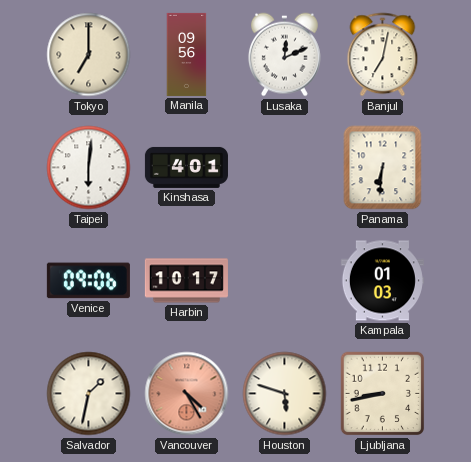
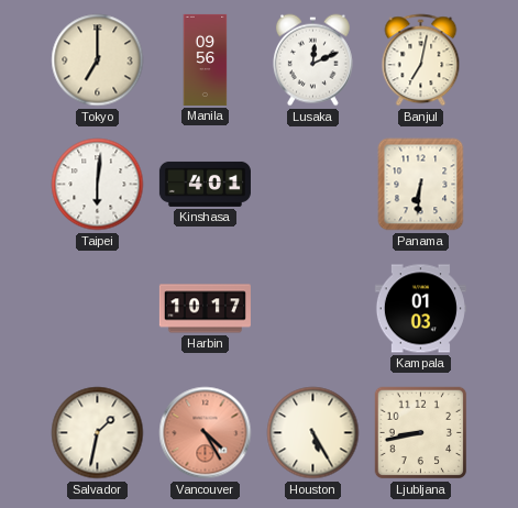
Venice: 09:06 -> none (88, 281)
Houston: 5:48 -> 5:25 (313, 433)
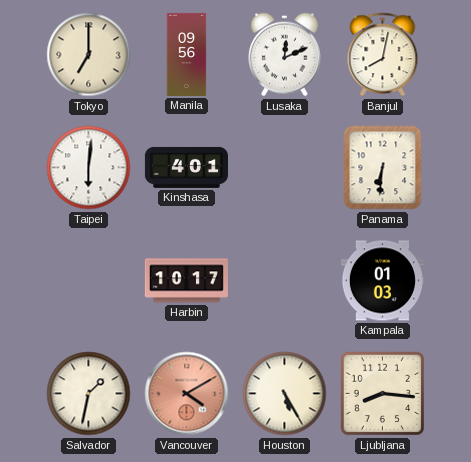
Banjul: 7:02 -> 8:02 (383, 55)
Vancouver: 4:25 -> 4:10 (187, 394)
Ljubljana: 8:43 -> 8:16 (383, 394)
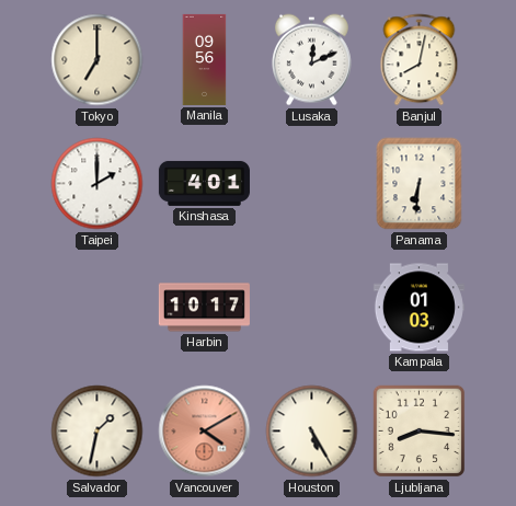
Taipei: 6:01 -> 2:00 (98, 184)
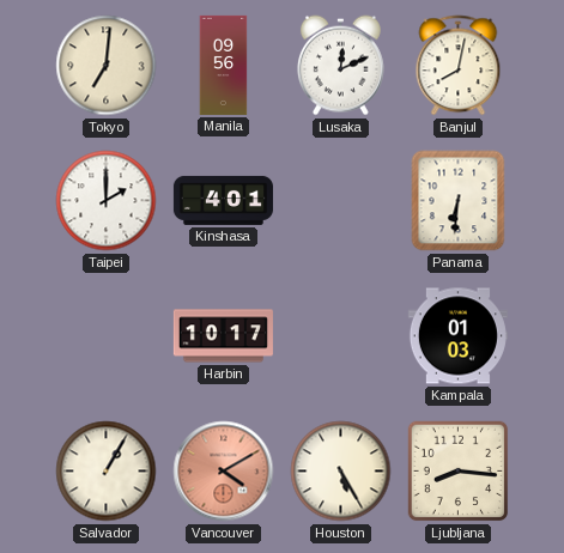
Tokyo: 7:00 -> 7:01 (107, 66)
Salvador: 1:32 -> 1:05 (107, 472)
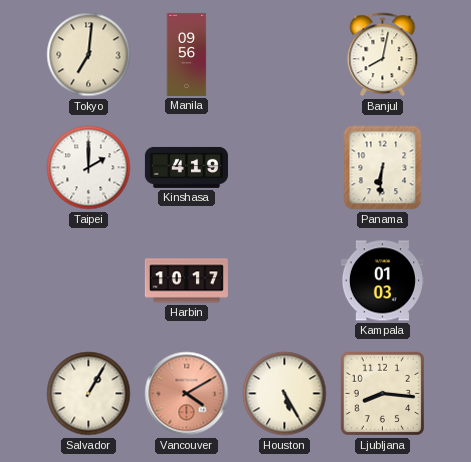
Lusaka: 12:11 -> none (340, 66)
Kinshasa: 4:01 -> 4:19 (186, 167)
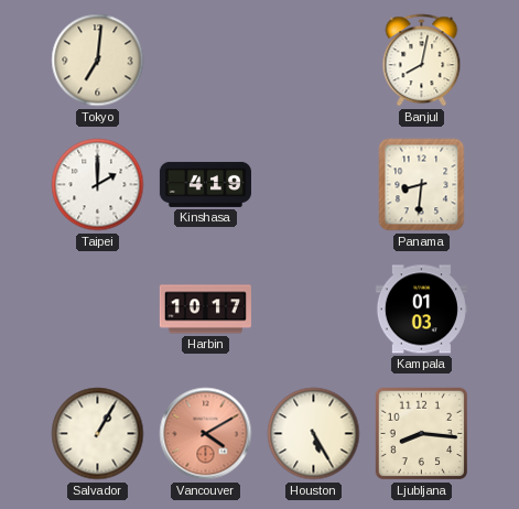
Manila: 09:56 -> none (187, 54)
Panama: 6:31 -> 8:31 (422, 185)
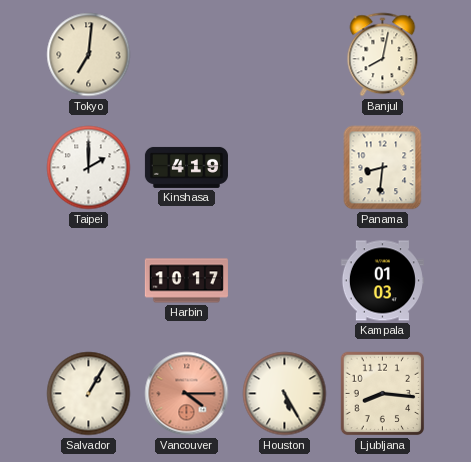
Vancouver: 4:10 -> 4:15 (187, 394)
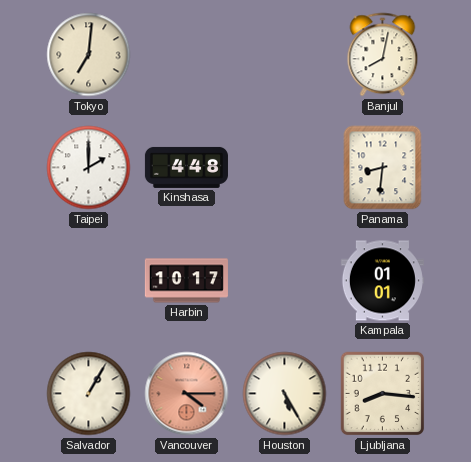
Kinshasa: 4:19 -> 4:48 (186, 167)
Kampala: 01:03 -> 01:01 (382, 281)
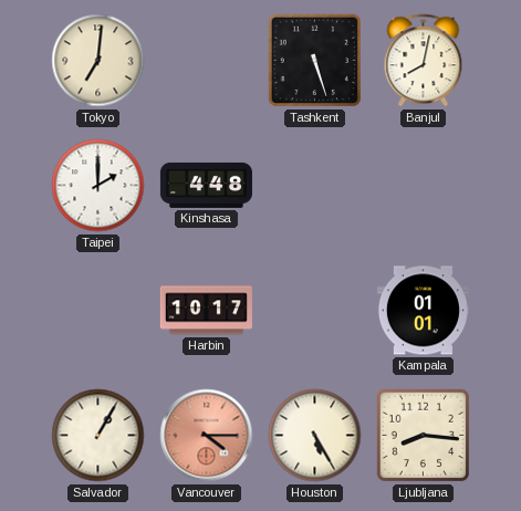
Tashkent: none -> 5:27 (315, 61)
Panama: 8:31 -> none (383, 168)
